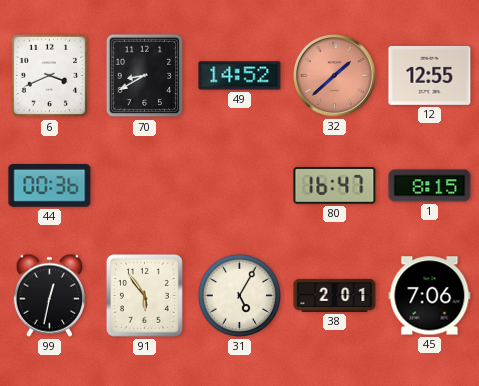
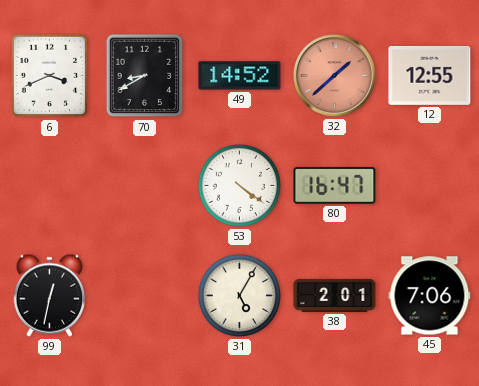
44: 00:36 -> none (50, 185)
53: none -> 4:21 (239, 185)
1: 8:15 -> none (430, 186)
91: 5:54 -> none (144, 295)
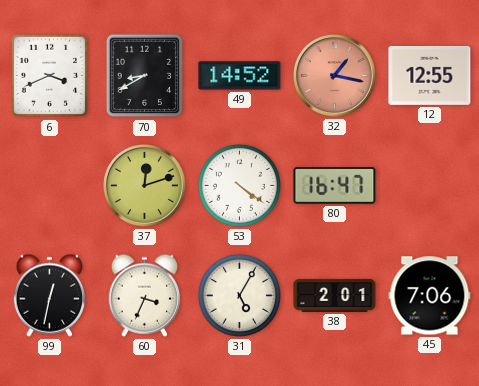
32: 1:38 -> 1:17 (334, 75)
37: none -> 12:12 (144, 185)
60: none -> 3:34 (144, 295)
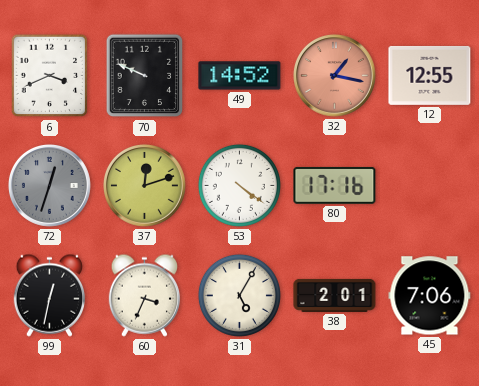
70: 8:40 -> 9:49 (145, 76)
72: none -> 12:33 (49, 185)
80: 16:47 -> 17:16 (335, 185)
